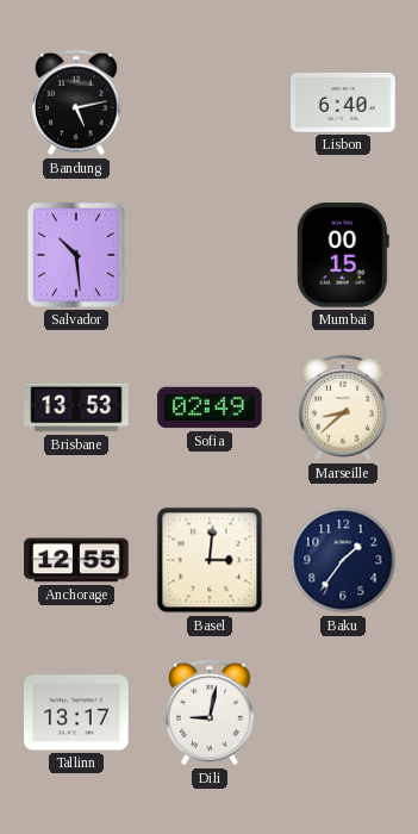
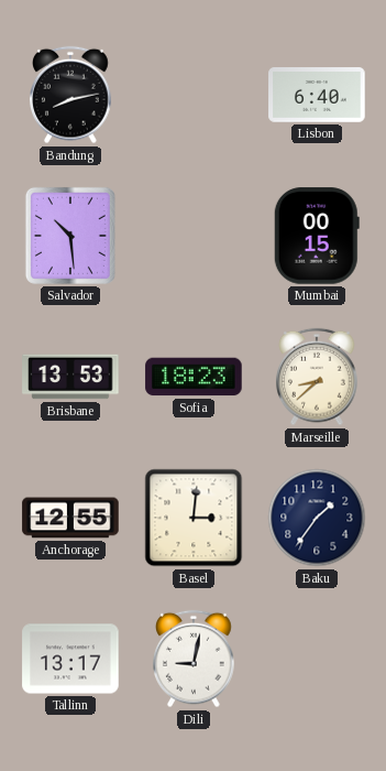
Bandung: 5:13 -> 8:13 (71, 95)
Sofia: 02:49 -> 18:23 (194, 377)
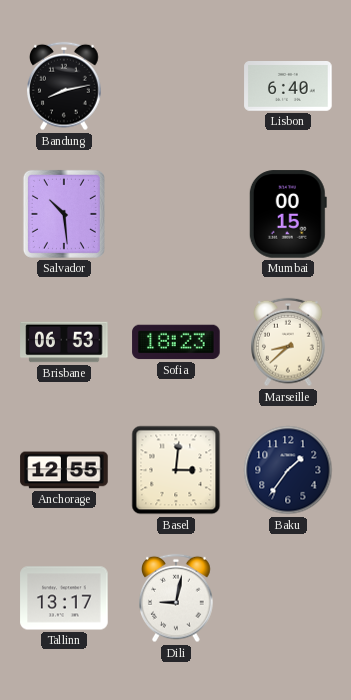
Brisbane: 13:53 -> 06:53 (64, 342)
